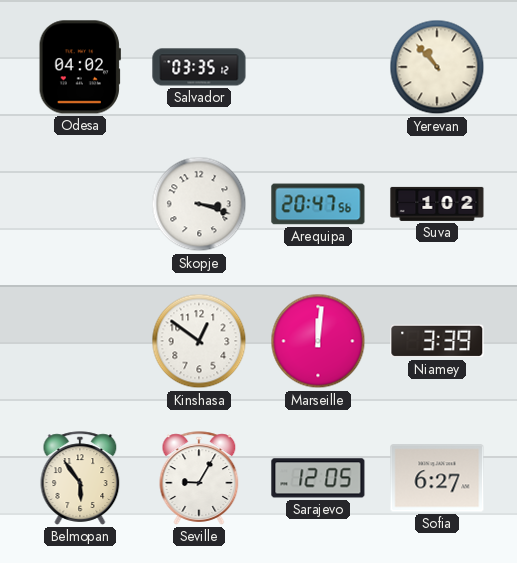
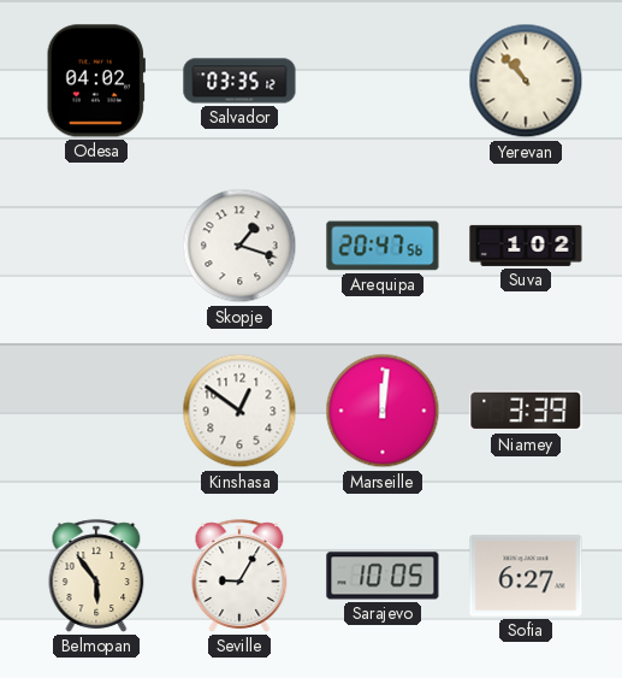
Skopje: 3:18 -> 1:18 (239, 246)
Sarajevo: 12:05 -> 10:05 (383, 576)
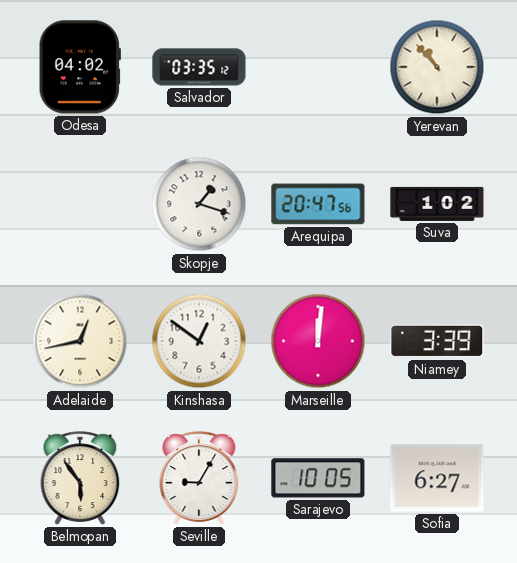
Adelaide: none -> 12:43 (80, 341)
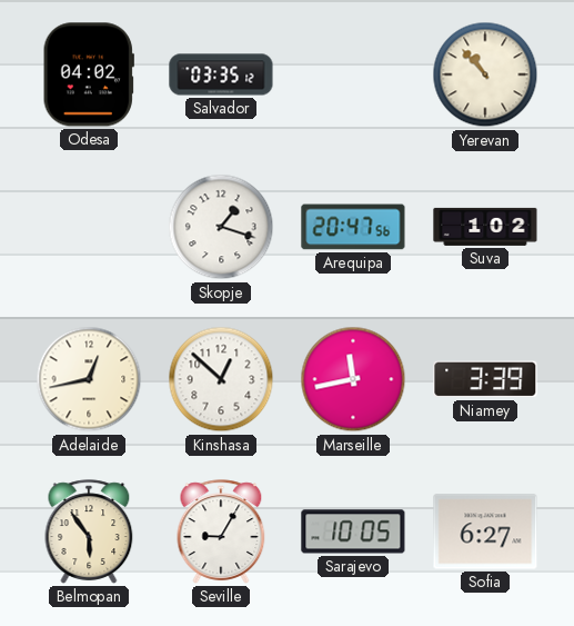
Kinshasa: 12:51 -> 12:52 (221, 379)
Marseille: 12:01 -> 11:43 (353, 379)
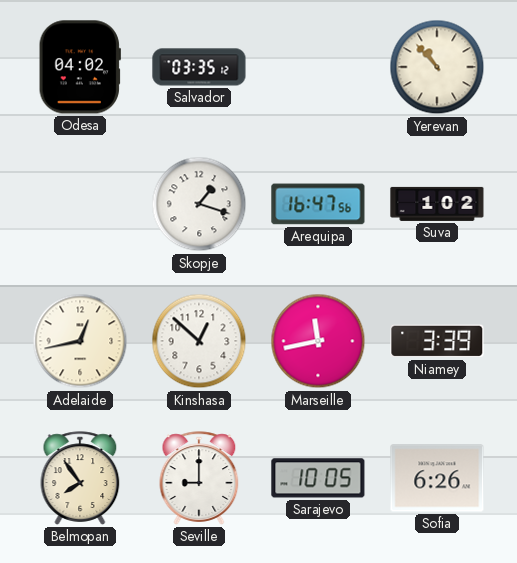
Arequipa: 20:47 -> 16:47 (318, 204)
Belmopan: 5:54 -> 7:54 (80, 478)
Seville: 9:05 -> 9:00 (199, 478)
Sofia: 6:27 -> 6:26 (437, 478)
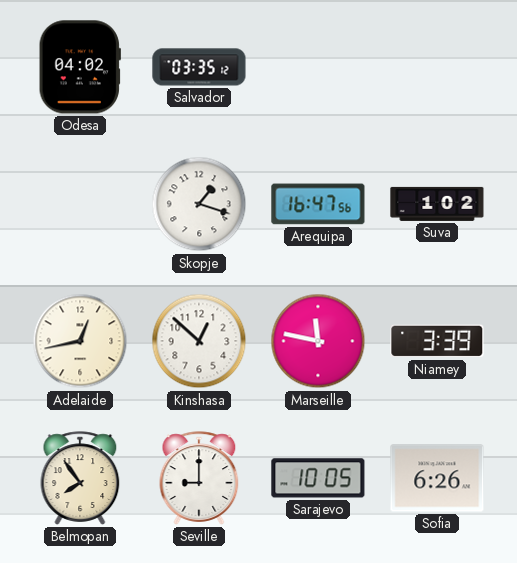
Yerevan: 10:53 -> none (437, 67)
Marseille: 11:43 -> 11:47 (318, 341)
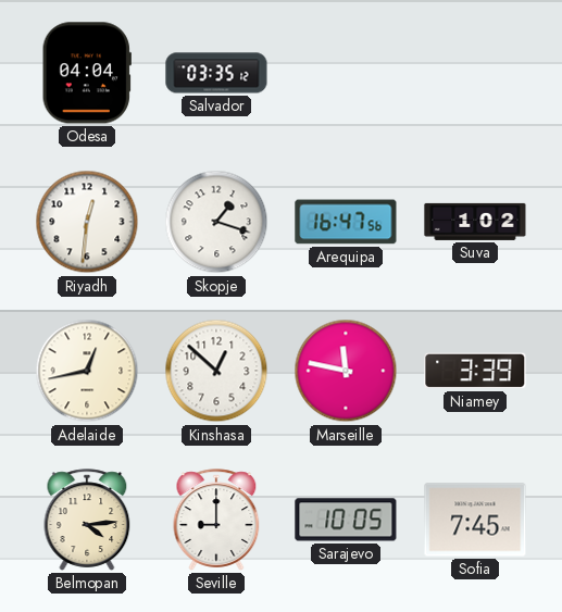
Odesa: 04:02 -> 04:04 (87, 73)
Riyadh: none -> 12:31 (87, 222)
Belmopan: 7:54 -> 4:14 (87, 520)
Sofia: 6:26 -> 7:45 (475, 520)
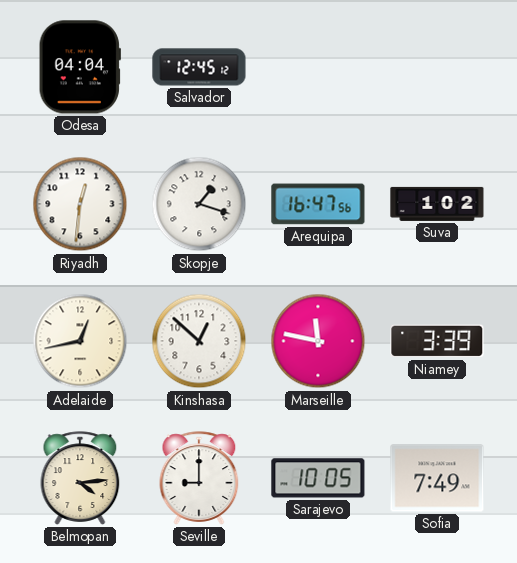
Salvador: 03:35 -> 12:45 (199, 67)
Sofia: 7:45 -> 7:49 (437, 478)
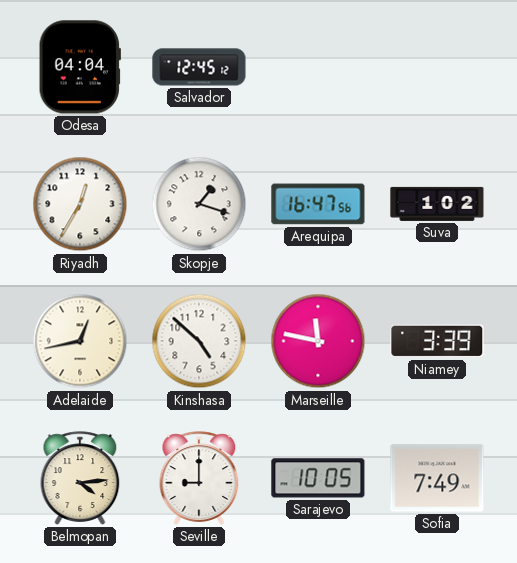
Riyadh: 12:31 -> 12:35 (80, 204)
Kinshasa: 12:52 -> 4:52 (199, 341)
